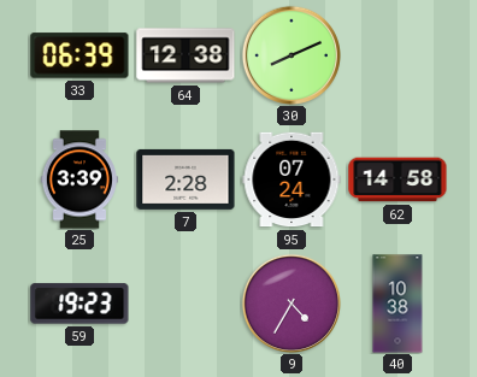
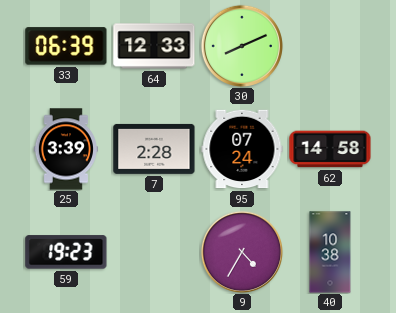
64: 12:38 -> 12:33 (154, 46)
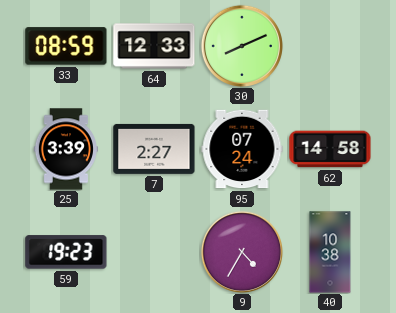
33: 06:39 -> 08:59 (66, 46)
7: 2:28 -> 2:27 (154, 149)
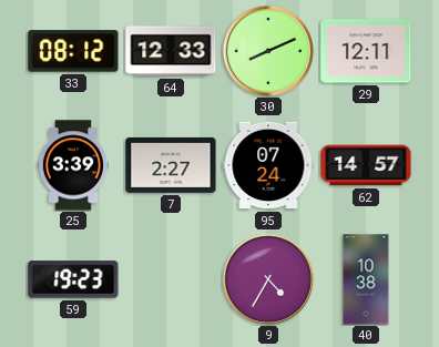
33: 08:59 -> 08:12 (73, 51)
29: none -> 12:11 (366, 51)
62: 14:58 -> 14:57 (366, 165)
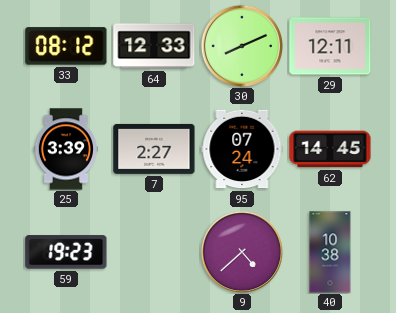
62: 14:57 -> 14:45 (330, 149)
9: 4:35 -> 4:38 (242, 252)
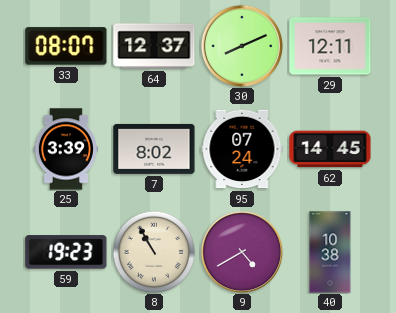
33: 08:12 -> 08:07 (66, 46)
64: 12:33 -> 12:37 (154, 46)
7: 2:27 -> 8:02 (154, 149)
8: none -> 10:55 (154, 252)
9: 4:38 -> 4:40 (242, 252)
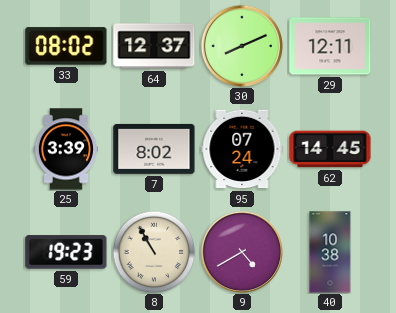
33: 08:07 -> 08:02 (66, 46)
